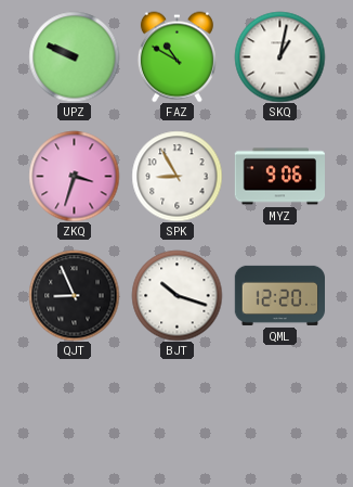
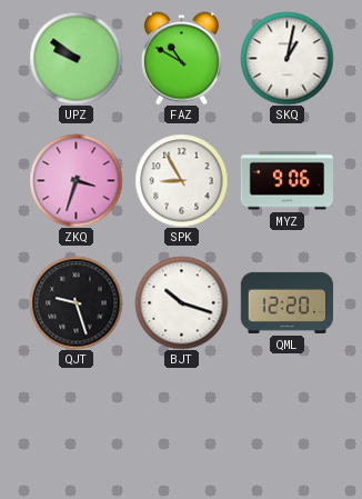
UPZ: 9:49 -> 9:51 (76, 58)
QJT: 8:56 -> 9:27 (76, 302)
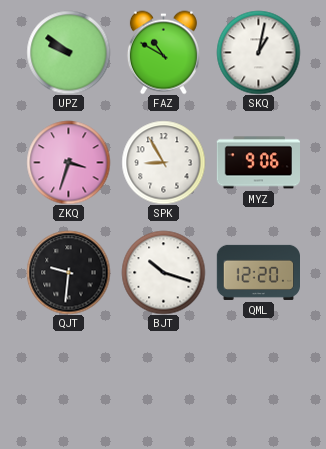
QJT: 9:27 -> 9:31 (68, 272)
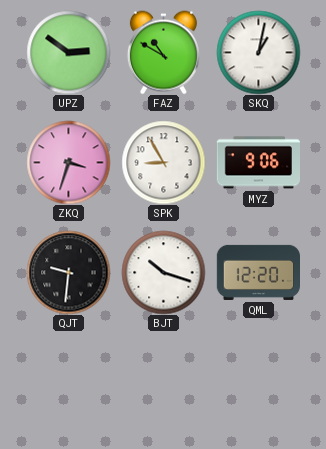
UPZ: 9:51 -> 2:51 (68, 52)
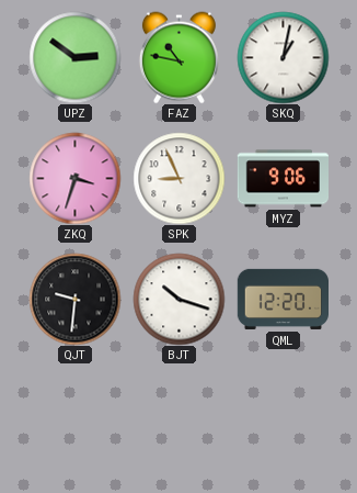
FAZ: 10:50 -> 10:47 (178, 57)
SPK: 8:55 -> 8:56 (178, 178)
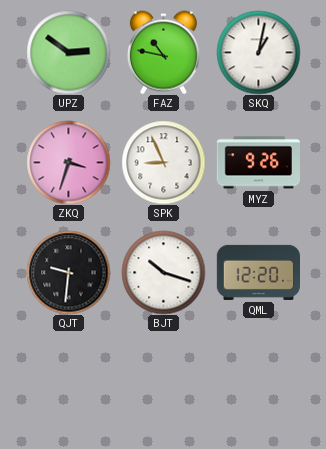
MYZ: 9:06 -> 9:26 (258, 163)
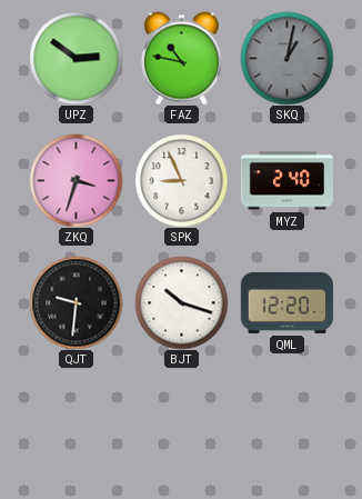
SKQ dial: white -> grey (286, 58)
MYZ: 9:26 -> 2:40 (286, 181)
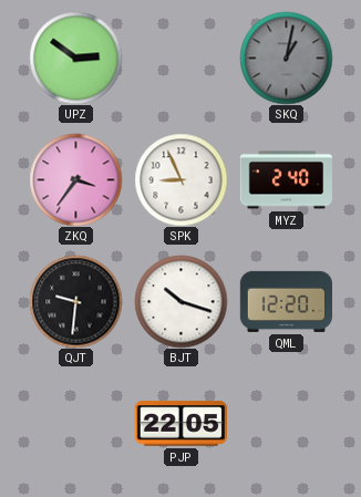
FAZ: 10:47 -> none (181, 58)
ZKQ: 3:33 -> 3:36 (75, 179)
PJP: none -> 22:05 (180, 424)
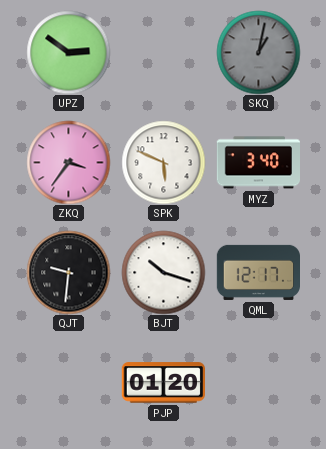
SPK: 8:56 -> 5:49 (163, 162)
MYZ: 2:40 -> 3:40 (258, 163)
QML: 12:20 -> 12:17 (258, 272)
PJP: 22:05 -> 01:20 (163, 383)
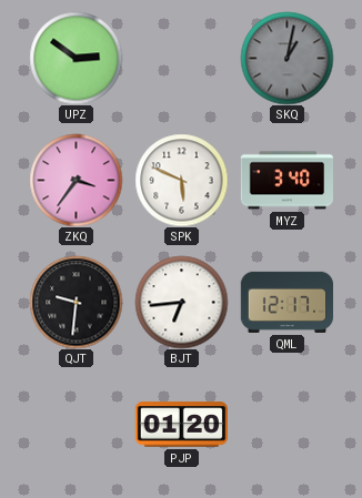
BJT: 10:18 -> 6:44 (181, 302)
